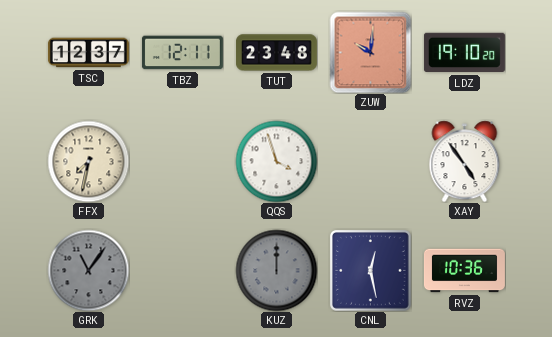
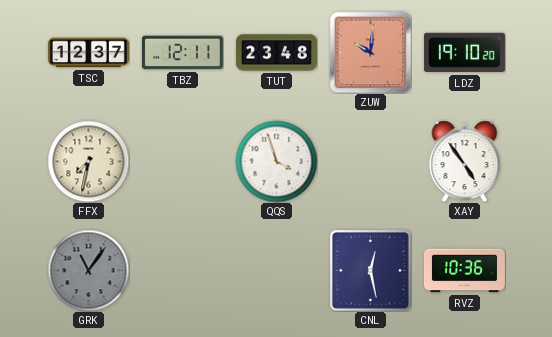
KUZ: 12:00 -> none (276, 270)
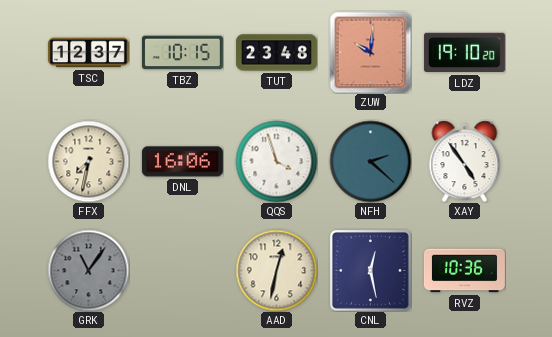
TBZ: 12:11 -> 10:15 (182, 53)
DNL: none -> 16:06 (182, 162)
NFH: none -> 2:22 (370, 161)
AAD: none -> 12:32 (276, 270)
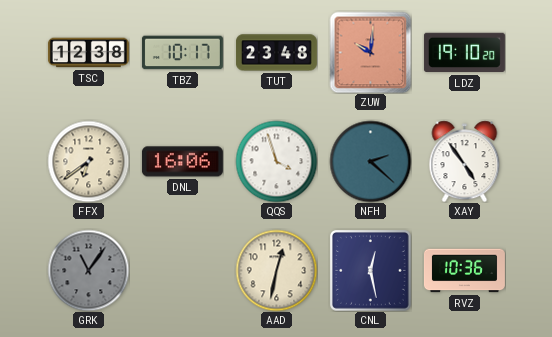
TSC: 12:37 -> 12:38 (88, 53)
TBZ: 10:15 -> 10:17 (182, 53)
FFX: 7:32 -> 6:39 (88, 161)
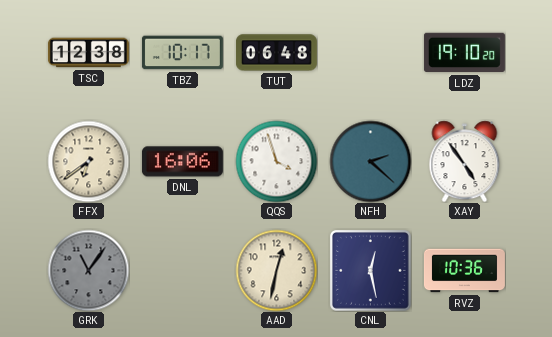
TUT: 23:48 -> 06:48 (276, 53)
ZUW: 10:01 -> none (370, 52)
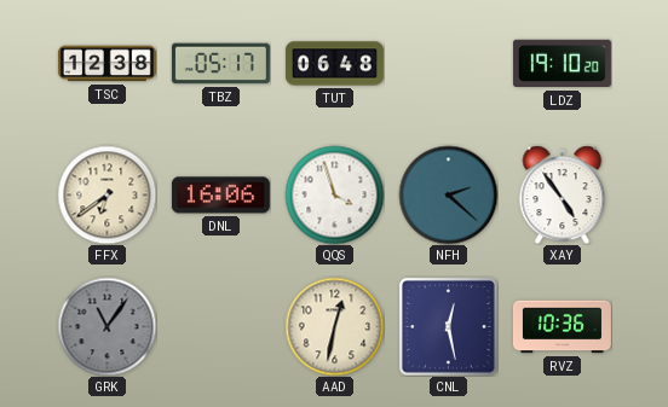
TBZ: 10:17 -> 05:17 (220, 64)
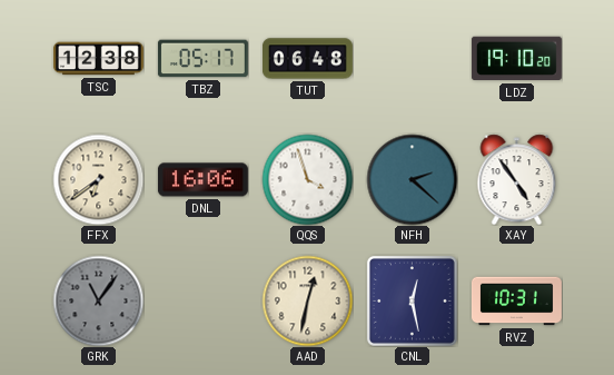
RVZ: 10:36 -> 10:31 (516, 302)
